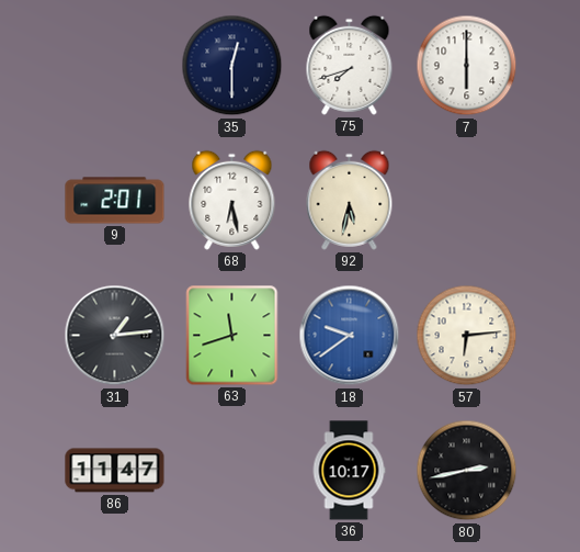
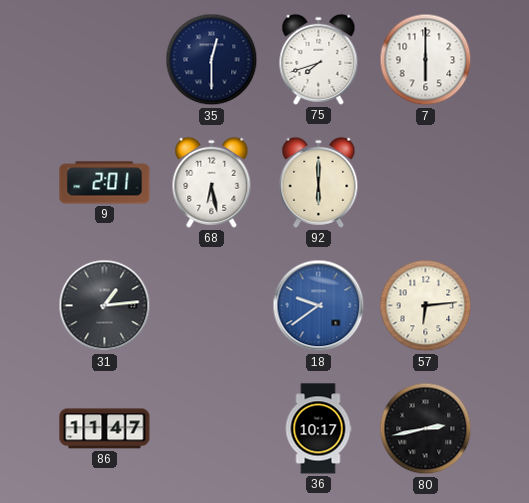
92: 5:32 -> 6:00 (319, 182)
63: 11:42 -> none (232, 336)
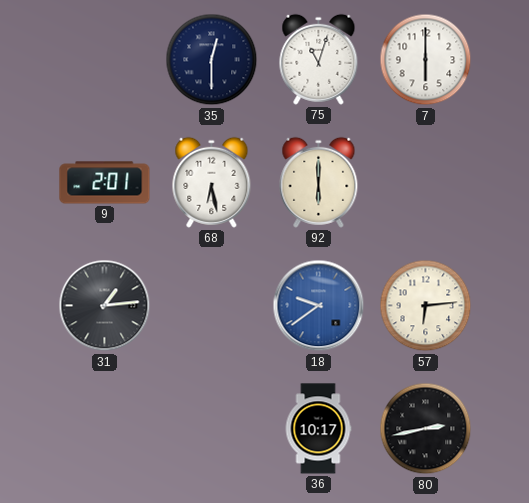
75: 7:42 -> 11:03 (319, 59)
86: 11:47 -> none (105, 429)
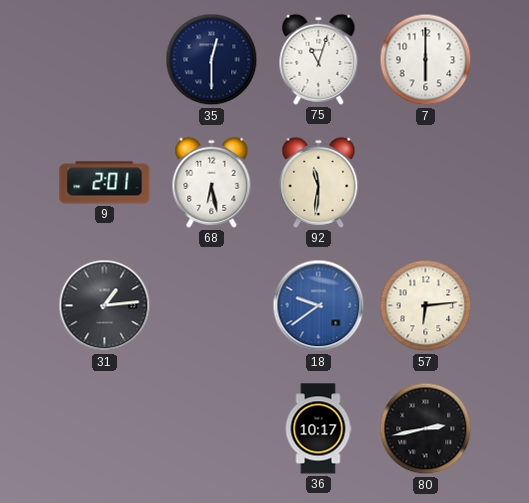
92: 6:00 -> 11:31 (319, 182)
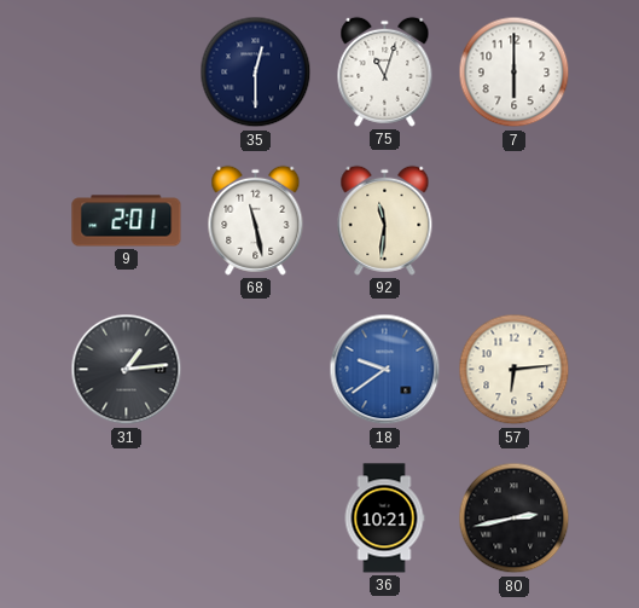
68: 6:28 -> 11:28 (256, 220)
36: 10:17 -> 10:21 (384, 519)
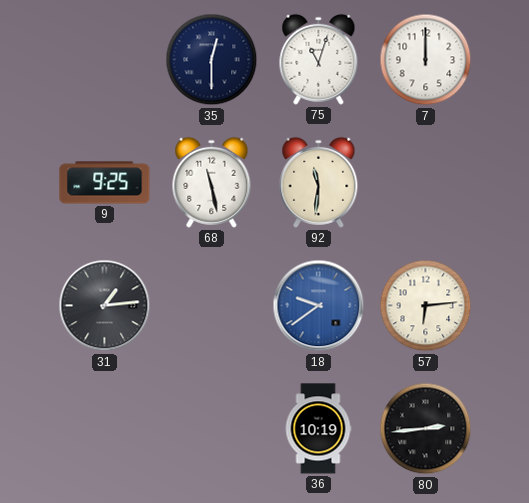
7: 6:00 -> 12:00 (426, 60)
9: 2:01 -> 9:25 (105, 183)
36: 10:21 -> 10:19 (318, 429)
80: 2:43 -> 2:44 (426, 429)
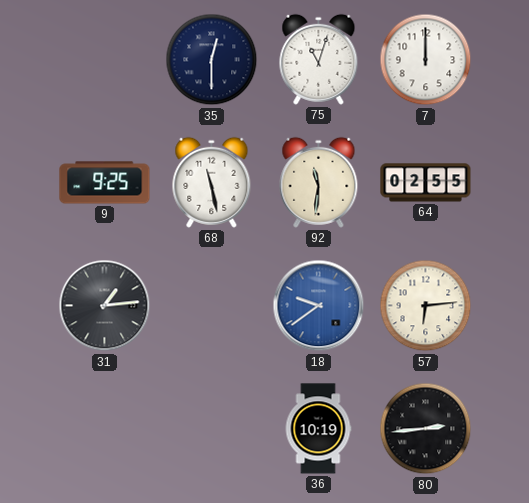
64: none -> 02:55 (426, 183)
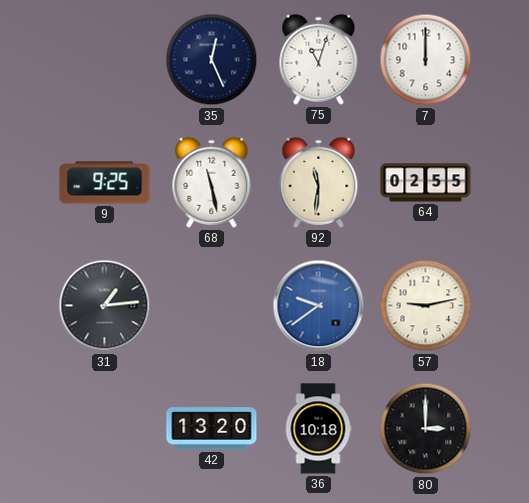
35: 12:30 -> 12:26 (212, 60)
57: 6:14 -> 9:13 (426, 306)
42: none -> 13:20 (212, 429)
36: 10:19 -> 10:18 (318, 429)
80: 2:44 -> 3:00 (426, 429)
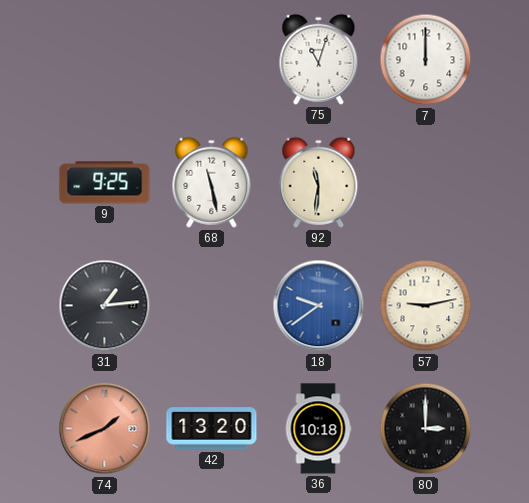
35: 12:26 -> none (212, 60)
64: 02:55 -> none (426, 183)
74: none -> 1:41 (105, 429)
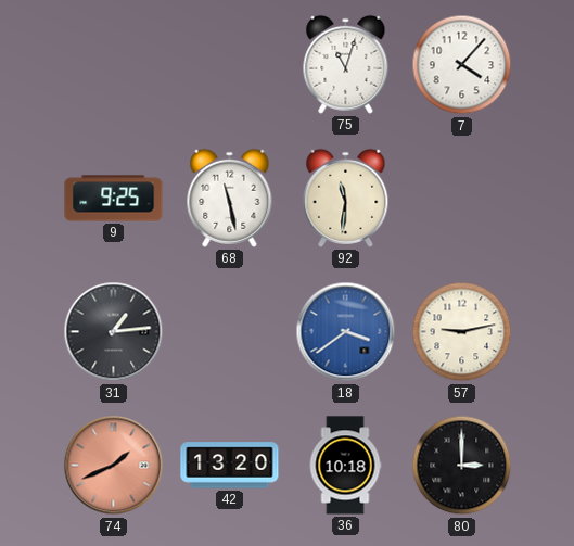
7: 12:00 -> 4:07 (462, 65)
18: 9:39 -> 3:39 (346, 332)
